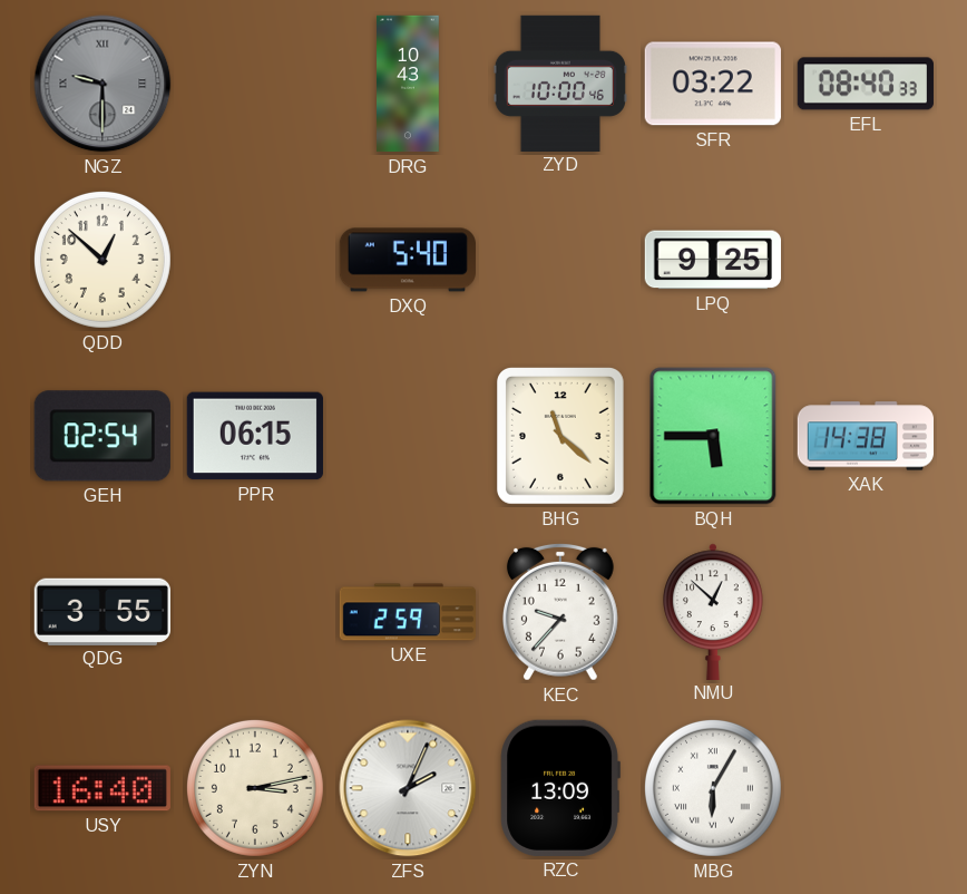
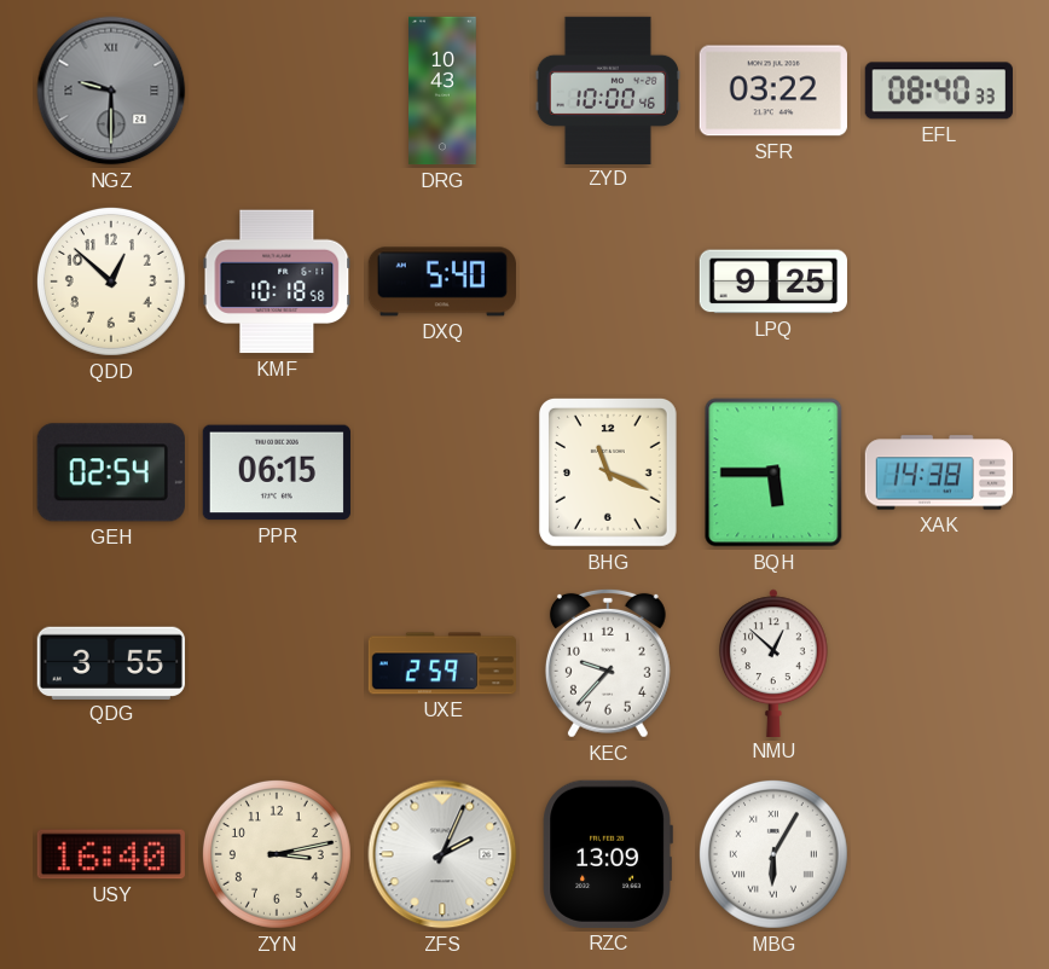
KMF: none -> 10:18 (277, 282)
BHG: 11:22 -> 11:19 (608, 472)
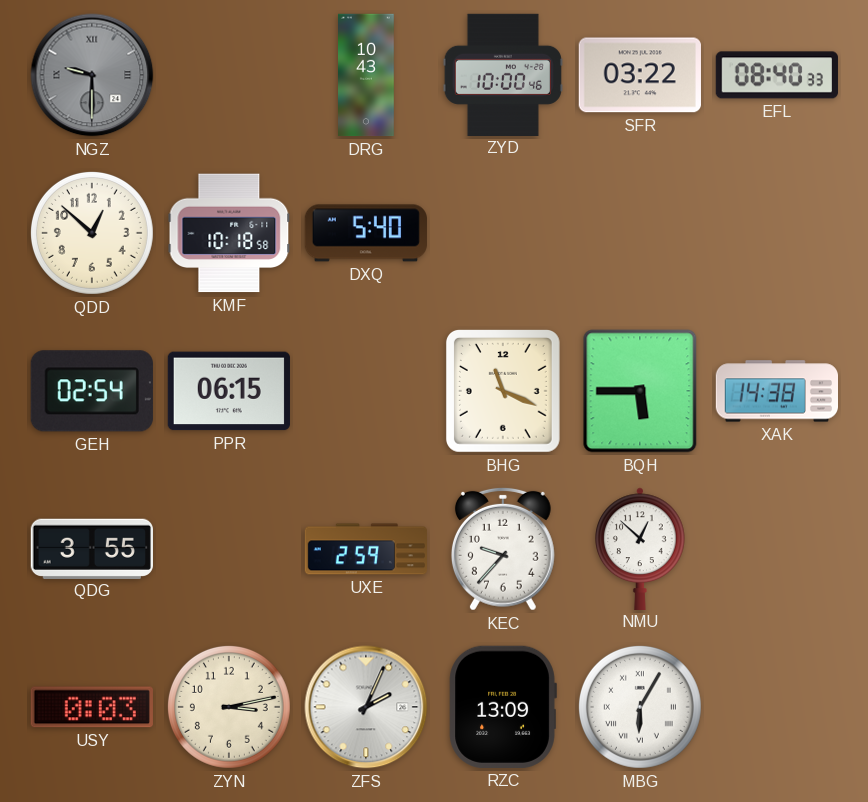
LPQ: 9:25 -> none (772, 282)
USY: 16:40 -> 0:03 (92, 707)
